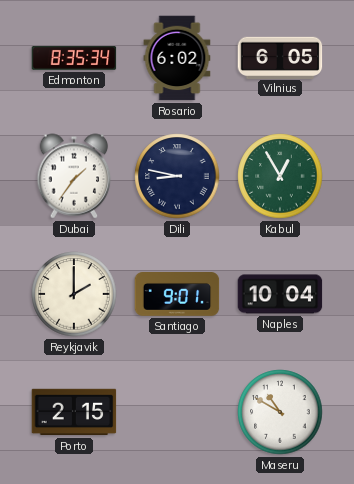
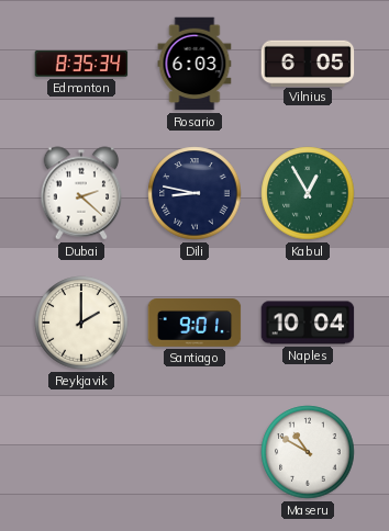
Rosario: 6:02 -> 6:03 (194, 64)
Dubai: 1:36 -> 2:22 (81, 193)
Porto: 2:15 -> none (74, 412)
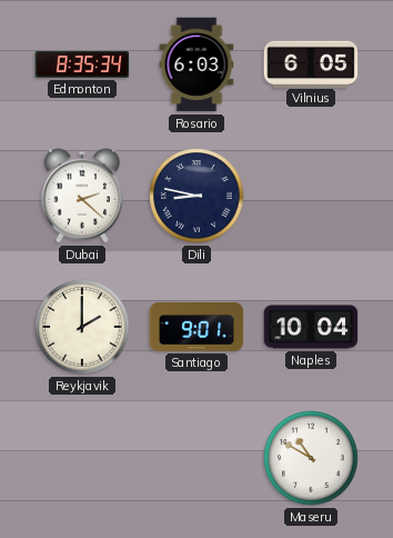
Kabul: 12:55 -> none (308, 193)
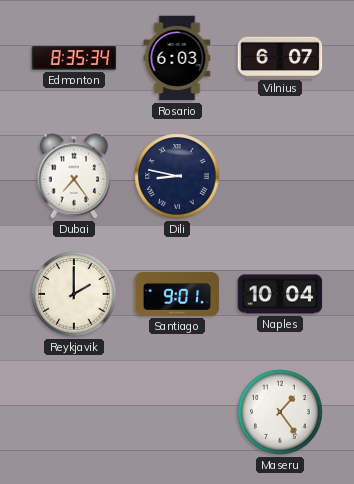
Vilnius: 6:05 -> 6:07 (280, 57)
Dubai: 2:22 -> 7:24 (74, 176)
Maseru: 10:50 -> 1:24 (280, 412)
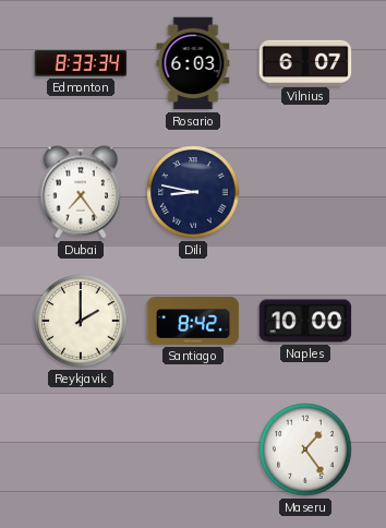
Edmonton: 8:35 -> 8:33 (81, 63)
Santiago: 9:01 -> 8:42 (193, 322)
Naples: 10:04 -> 10:00 (305, 321)
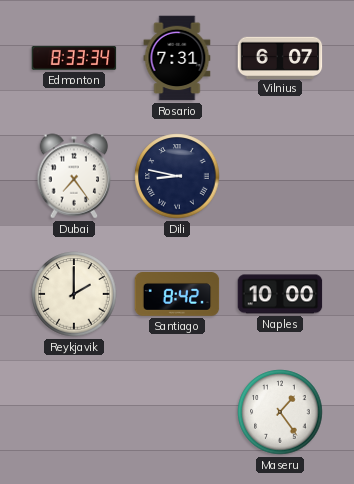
Rosario: 6:03 -> 7:31 (177, 58)
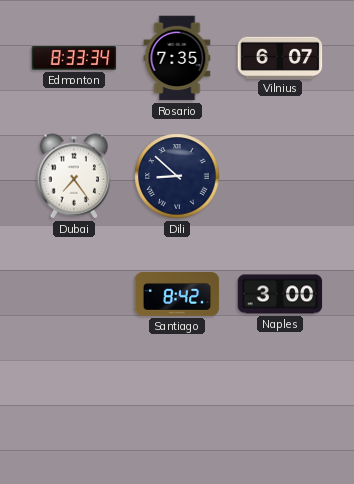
Rosario: 7:31 -> 7:35 (177, 58)
Dili: 8:47 -> 8:52 (177, 176)
Reykjavik: 2:00 -> none (74, 294)
Naples: 10:00 -> 3:00 (280, 294)
Maseru: 1:24 -> none (280, 412)
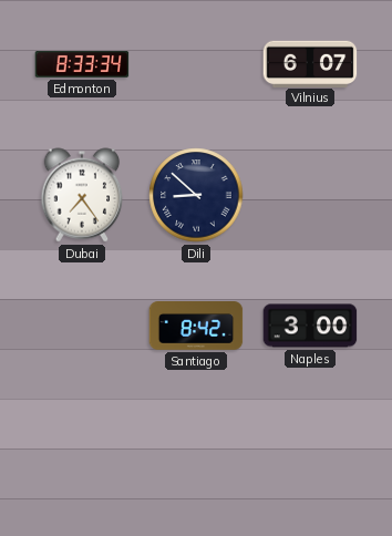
Rosario: 7:35 -> none (177, 58)
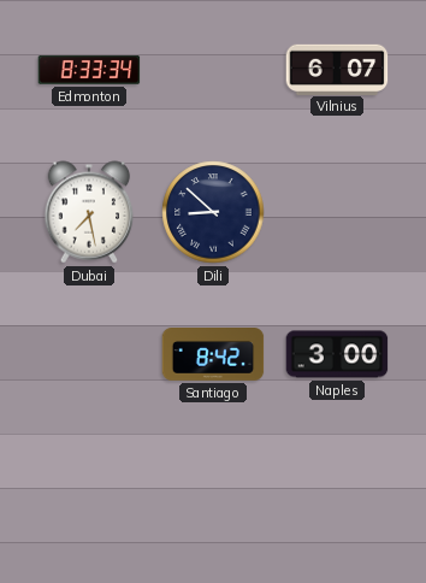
Dubai: 7:24 -> 7:28 (89, 212)
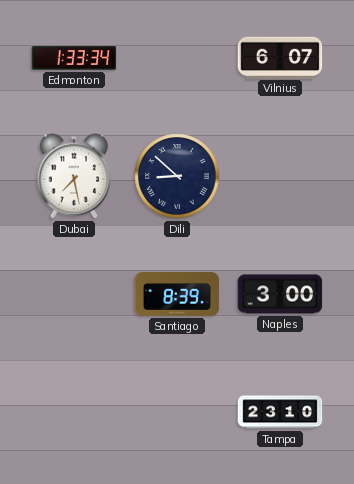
Edmonton: 8:33 -> 1:33 (74, 58)
Santiago: 8:42 -> 8:39 (177, 295)
Tampa: none -> 23:10 (280, 412)
